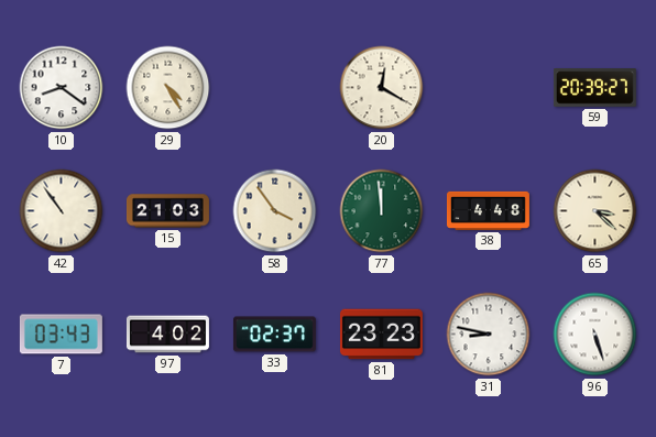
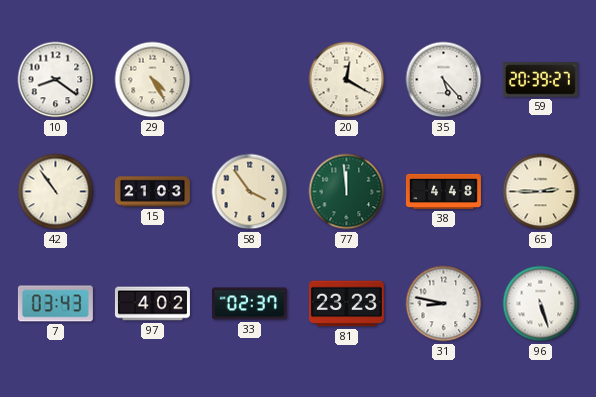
35: none -> 5:23 (444, 80)
65: 3:22 -> 2:45 (541, 192)
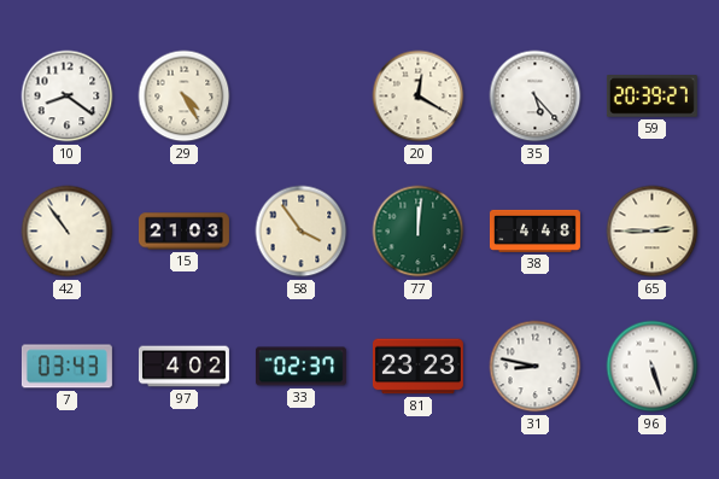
77: 11:59 -> 12:01 (419, 232)
